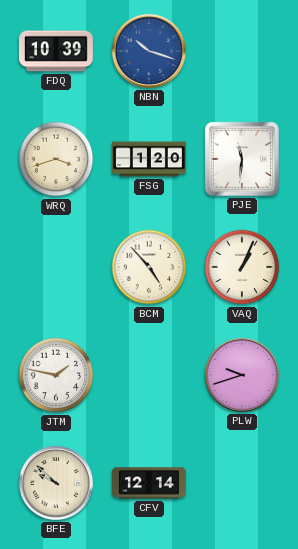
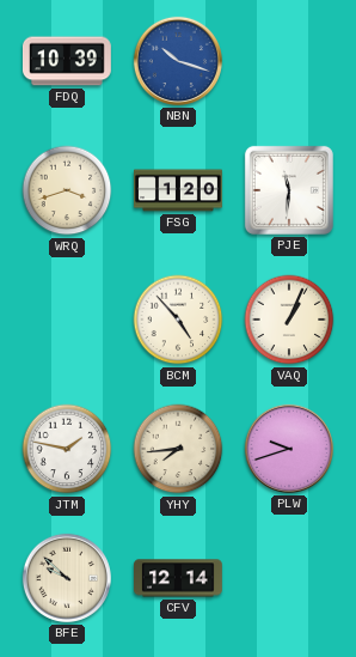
YHY: none -> 7:44 (178, 449)
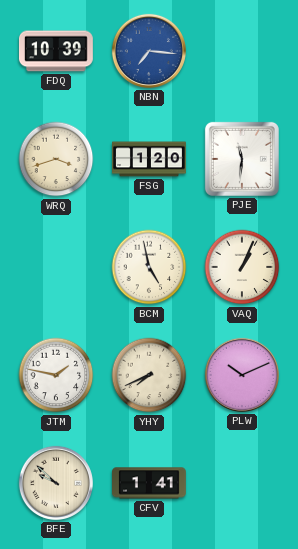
NBN: 10:18 -> 7:16 (149, 51)
BCM: 4:53 -> 4:58 (149, 267)
YHY: 7:44 -> 7:41 (149, 375)
PLW: 9:42 -> 10:11 (242, 375)
CFV: 12:14 -> 1:41 (150, 483)
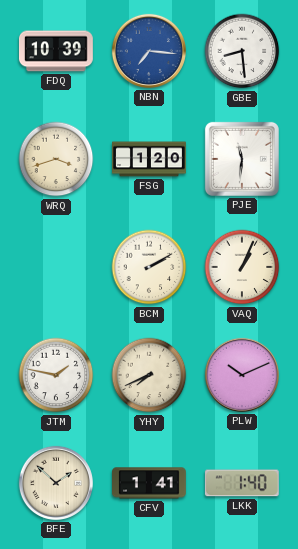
GBE: none -> 8:29 (242, 51)
BCM: 4:58 -> 2:10 (149, 267)
BFE: 9:52 -> 1:52 (56, 483)
LKK: none -> 1:40 (242, 483)
